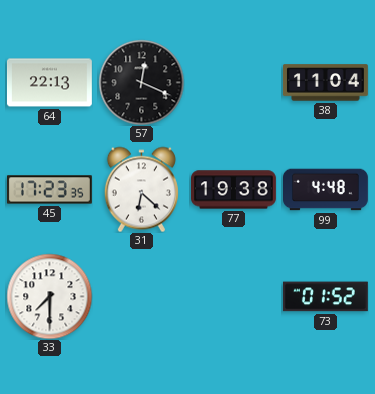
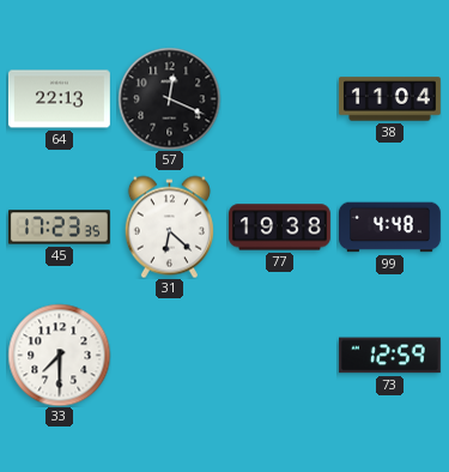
73: 01:52 -> 12:59 (389, 356)
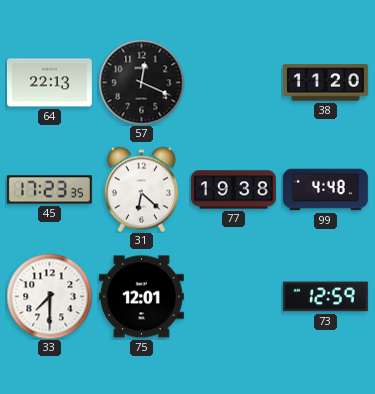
38: 11:04 -> 11:20 (325, 83)
75: none -> 12:01 (141, 297)
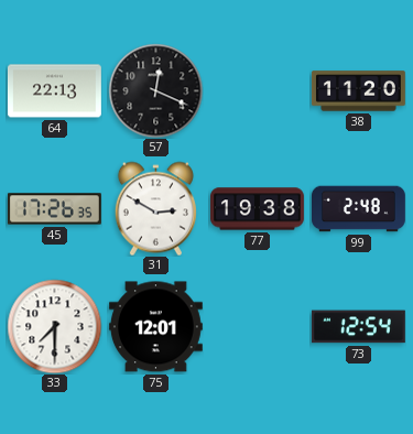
45: 17:23 -> 17:26 (54, 209)
31: 6:22 -> 2:50 (155, 208)
99: 4:48 -> 2:48 (359, 209)
73: 12:59 -> 12:54 (358, 327)
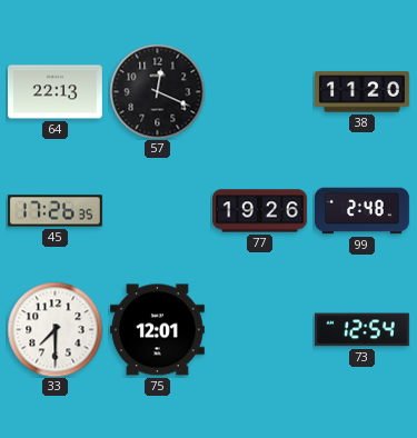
31: 2:50 -> none (155, 208)
77: 19:38 -> 19:26 (260, 211)
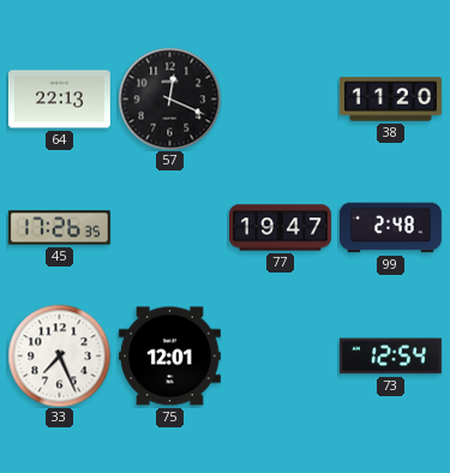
77: 19:26 -> 19:47 (281, 228)
33: 7:30 -> 7:26 (59, 355)
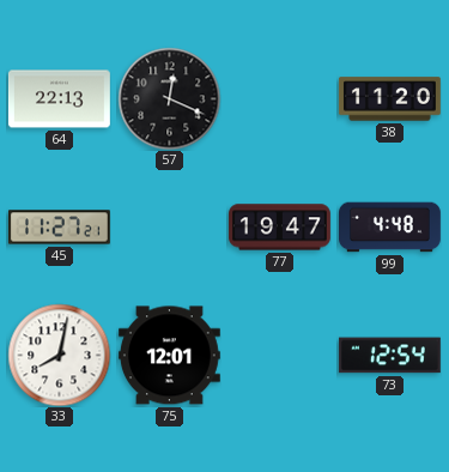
45: 17:26 -> 11:27 (59, 228)
99: 2:48 -> 4:48 (390, 228)
33: 7:26 -> 8:02 (59, 355)
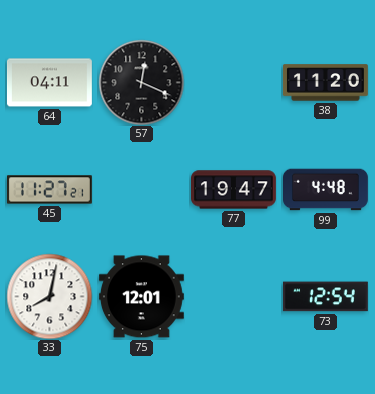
64: 22:13 -> 04:11 (49, 83)
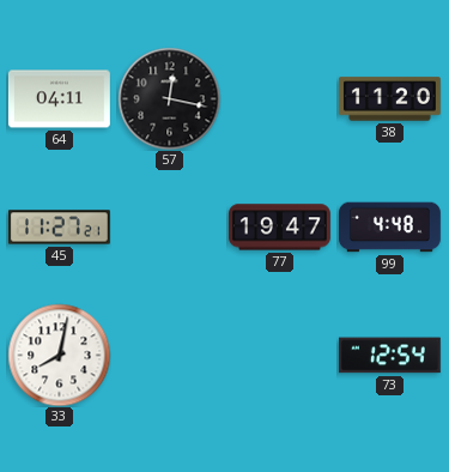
57: 12:19 -> 12:17 (169, 98)
75: 12:01 -> none (141, 297)
